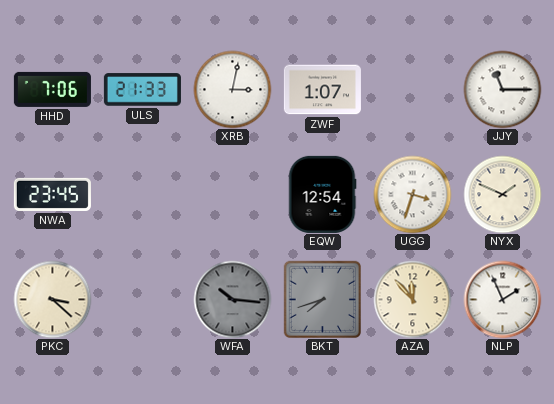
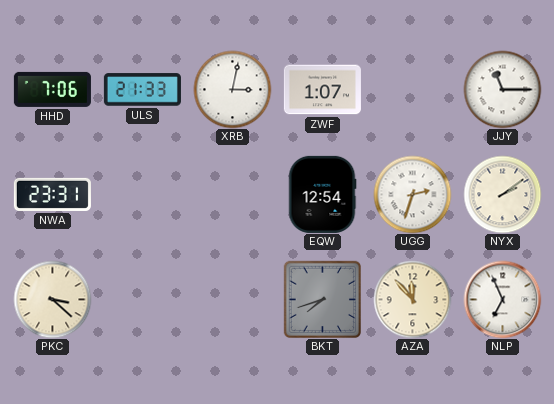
NWA: 23:45 -> 23:31 (52, 194)
UGG: 3:33 -> 2:33 (412, 194)
NYX: 1:49 -> 2:09 (502, 194)
WFA: 10:16 -> none (232, 299)
NLP: 1:56 -> 6:56 (502, 299)
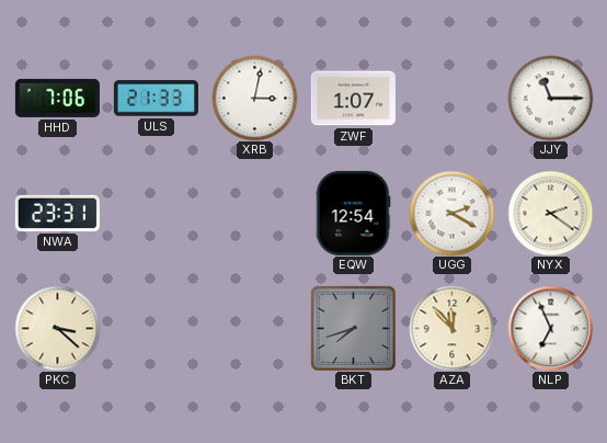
UGG: 2:33 -> 2:20 (451, 213)
NYX: 2:09 -> 2:21 (550, 213)
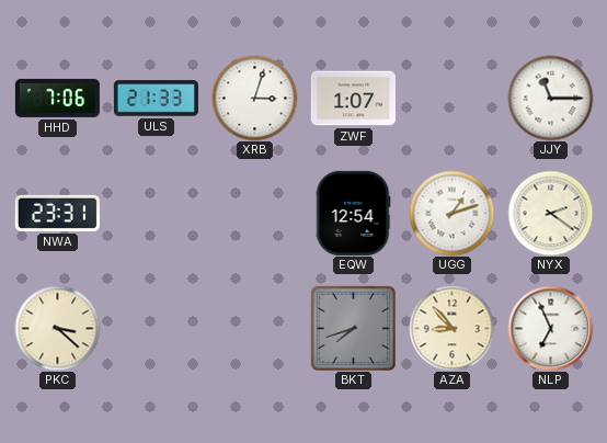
XRB: 3:02 -> 3:03 (254, 98)
UGG: 2:20 -> 1:12 (451, 213)
AZA: 11:53 -> 8:53 (451, 328)
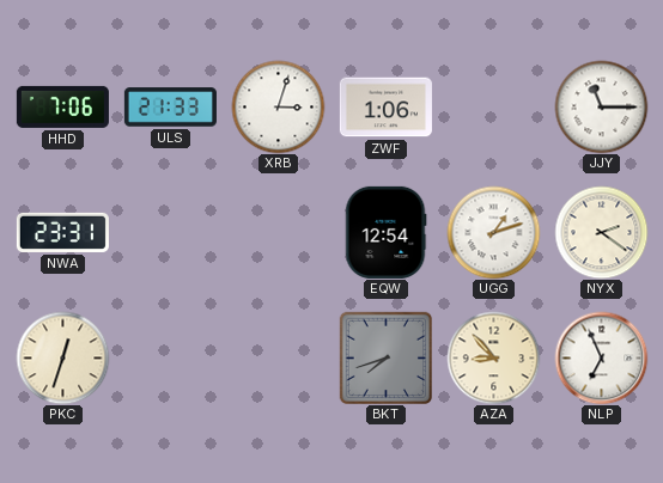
ZWF: 1:07 -> 1:06 (385, 108)
PKC: 3:22 -> 12:33 (62, 357)
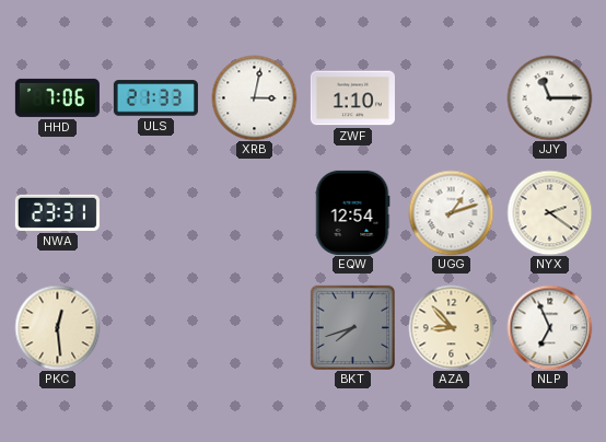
XRB: 3:03 -> 3:02 (254, 97)
ZWF: 1:06 -> 1:10 (352, 98)
PKC: 12:33 -> 12:29 (57, 327)
